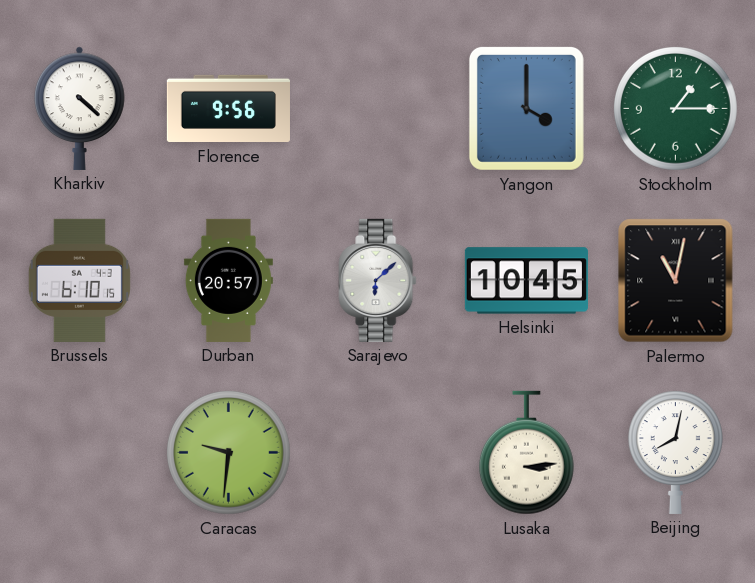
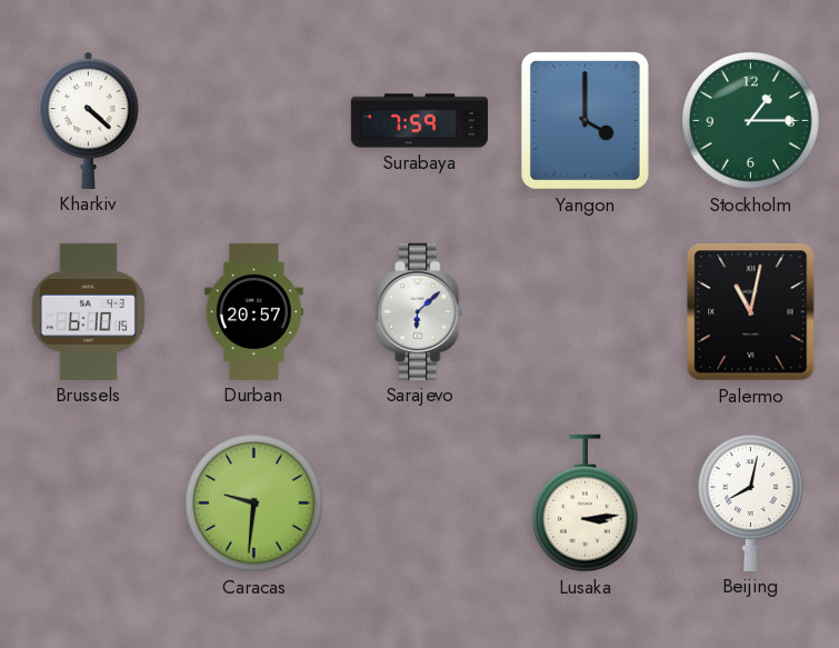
Florence: 9:56 -> none (228, 109)
Surabaya: none -> 7:59 (419, 121)
Helsinki: 10:45 -> none (526, 281)
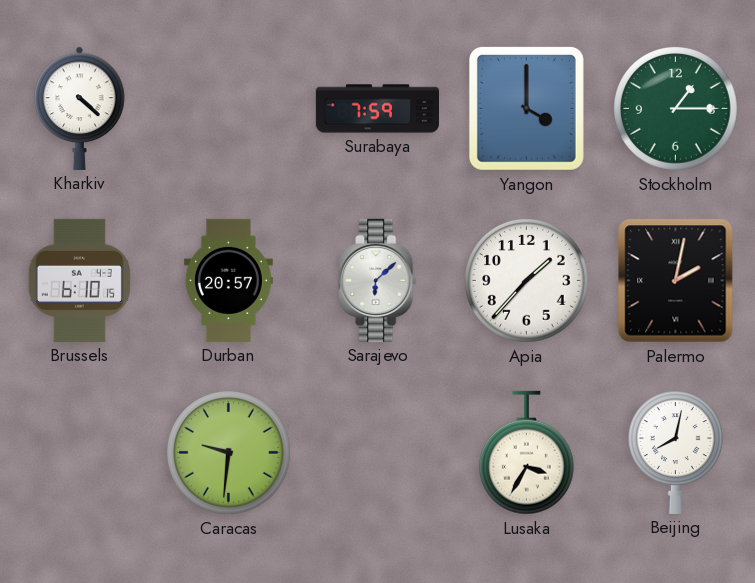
Apia: none -> 1:37 (526, 280)
Palermo: 11:02 -> 2:02 (676, 281)
Lusaka: 3:14 -> 3:35 (526, 453)
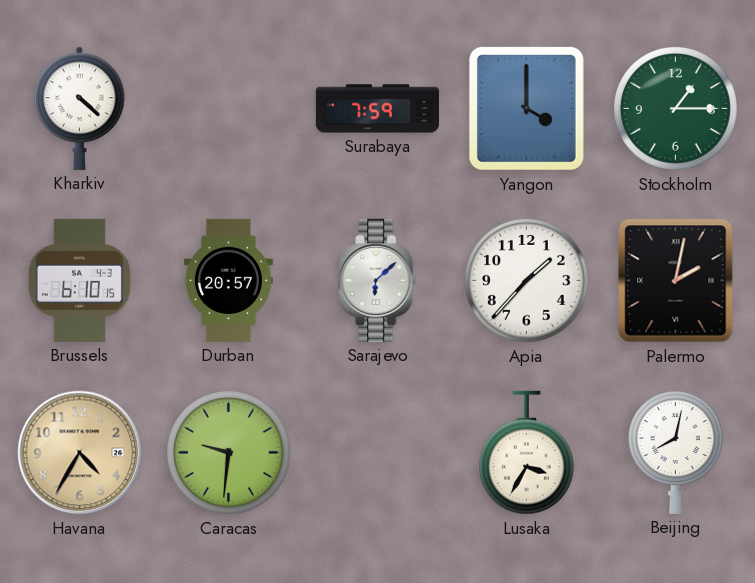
Havana: none -> 4:35 (80, 453)
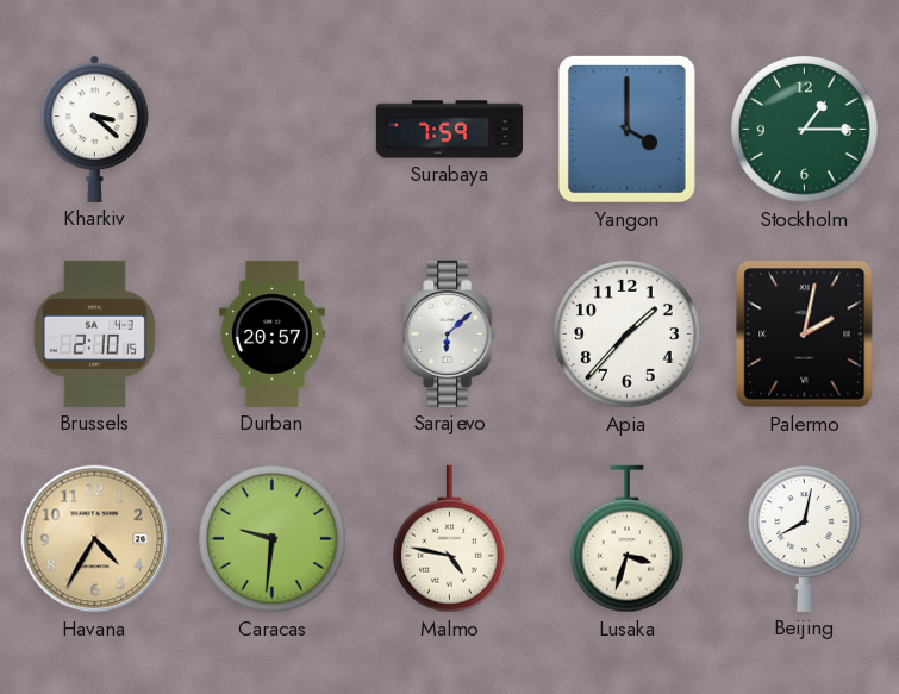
Kharkiv: 4:22 -> 3:22 (95, 129)
Brussels: 6:10 -> 2:10 (94, 333)
Malmo: none -> 4:47 (449, 539)
Lusaka: 3:35 -> 3:33 (626, 539)
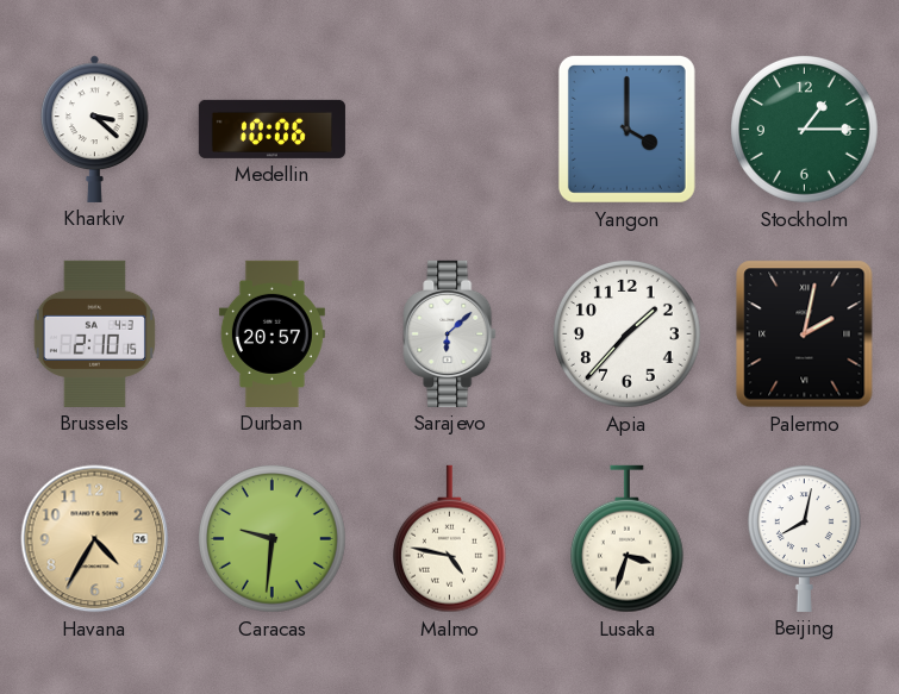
Medellin: none -> 10:06 (271, 129)
Surabaya: 7:59 -> none (449, 130)
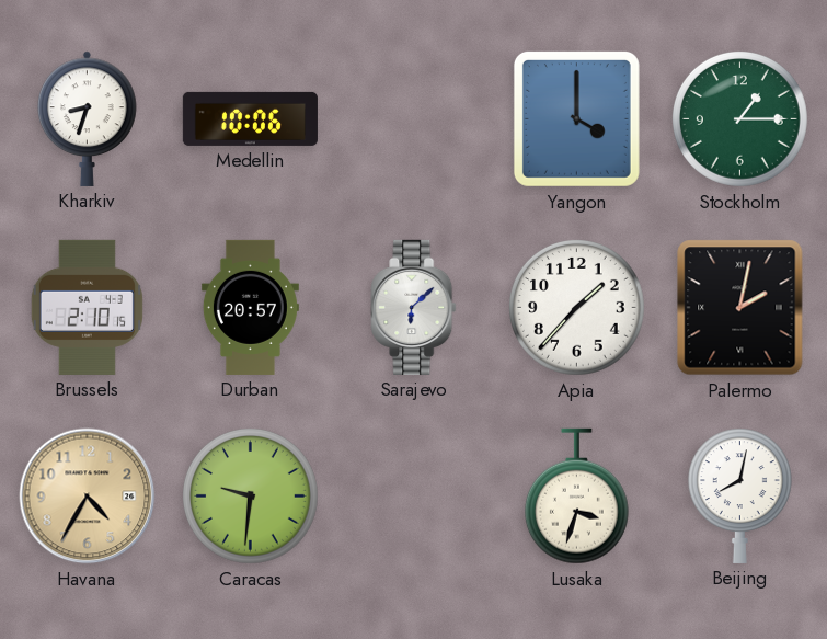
Kharkiv: 3:22 -> 8:33 (88, 118)
Malmo: 4:47 -> none (449, 539)
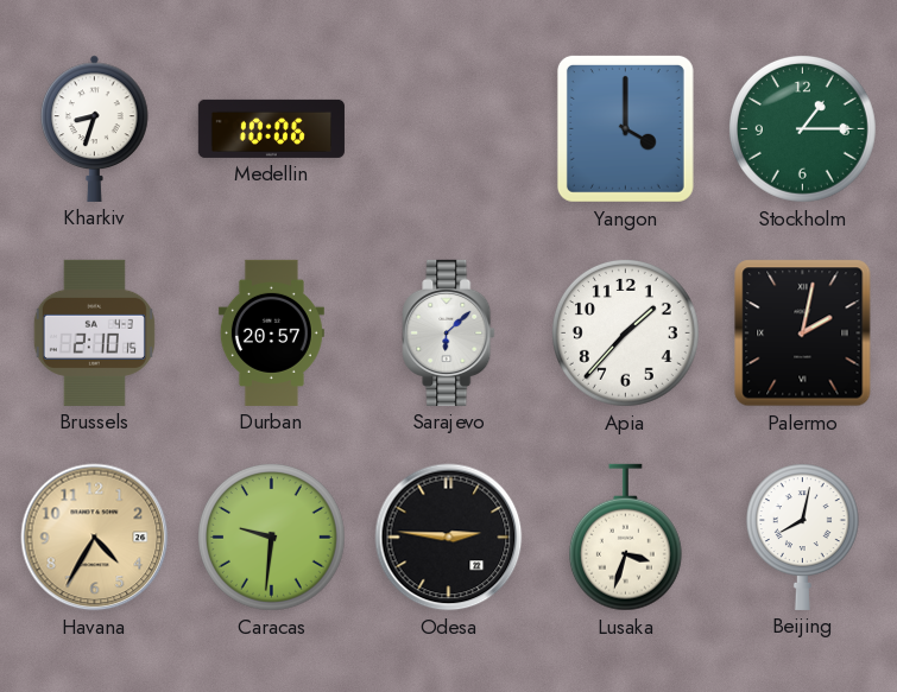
Odesa: none -> 2:46 (449, 538)
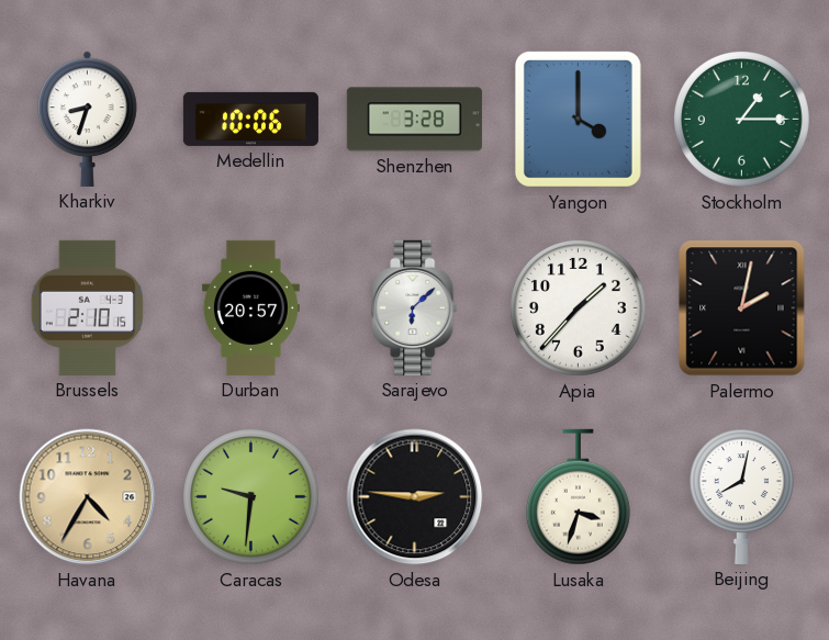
Shenzhen: none -> 3:28 (414, 120)
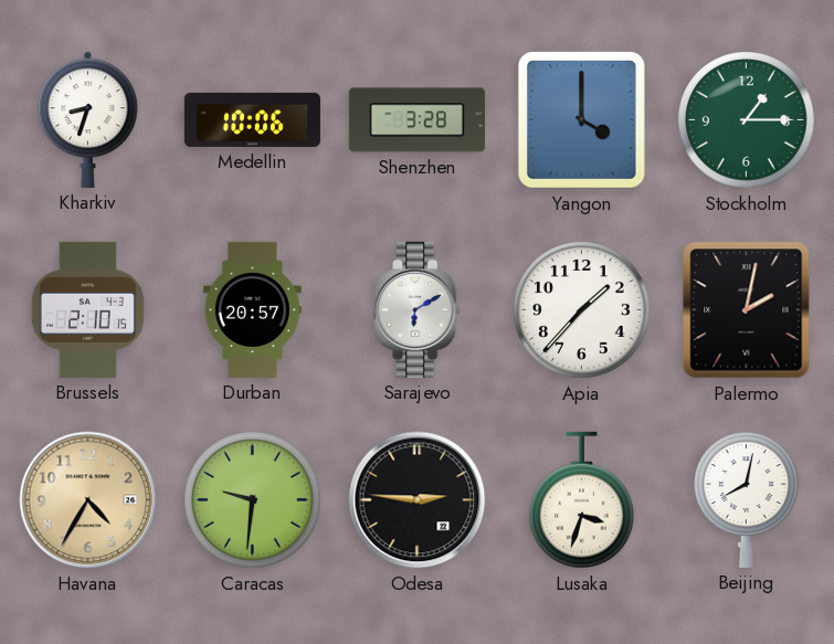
Sarajevo: 6:08 -> 6:10 (418, 309)
